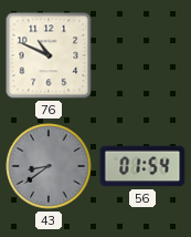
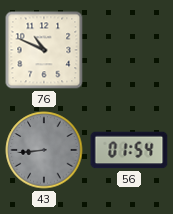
43: 8:39 -> 8:44 (44, 150)
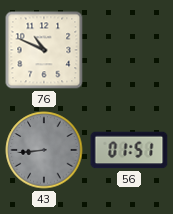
56: 01:54 -> 01:51 (129, 150)
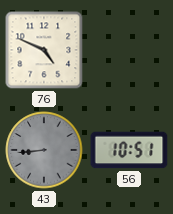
76: 10:49 -> 4:49 (44, 50)
56: 01:51 -> 10:51 (129, 150)
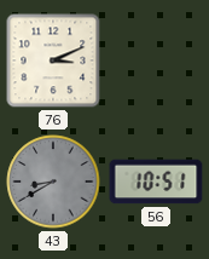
76: 4:49 -> 3:11 (53, 61)
43: 8:44 -> 8:40 (53, 182)
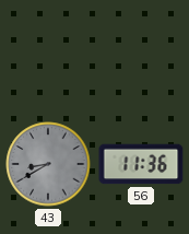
76: 3:11 -> none (53, 61)
56: 10:51 -> 11:36 (141, 164)
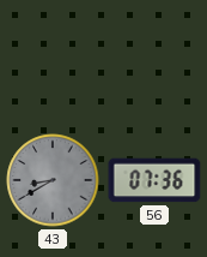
56: 11:36 -> 07:36 (154, 180)
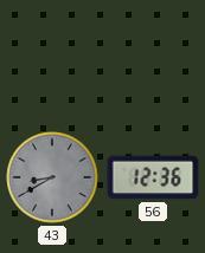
56: 07:36 -> 12:36 (153, 177)
